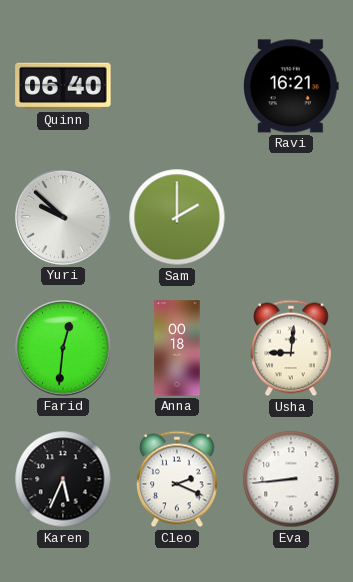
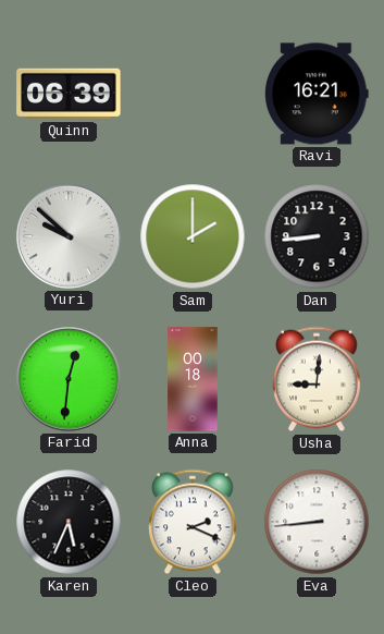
Quinn: 06:40 -> 06:39 (69, 94)
Dan: none -> 8:44 (317, 236)
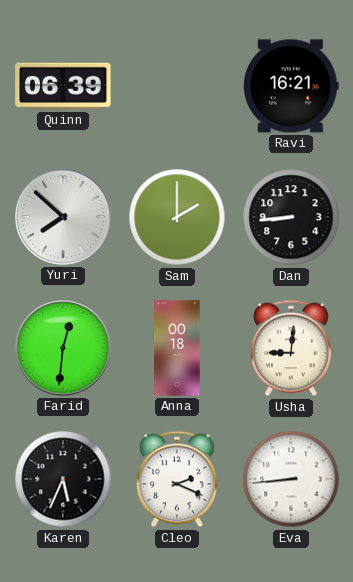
Yuri: 9:52 -> 7:52 (63, 217)
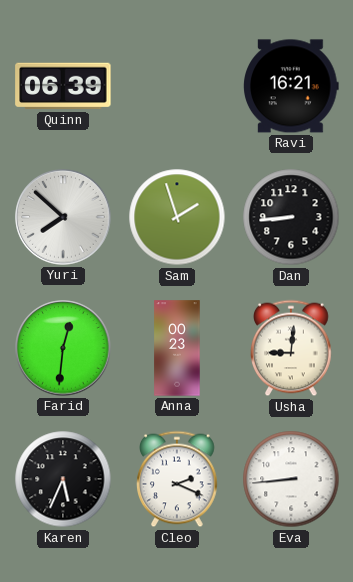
Sam: 2:00 -> 1:57 (177, 217)
Anna: 00:18 -> 00:23 (177, 348)
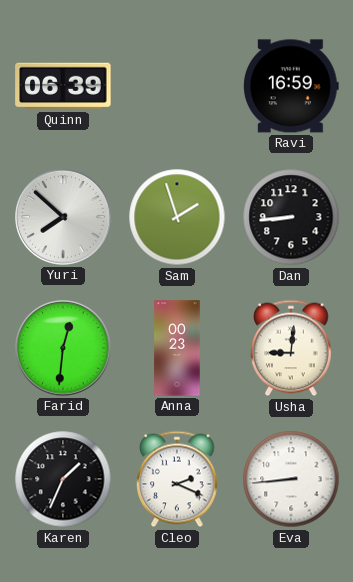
Ravi: 16:21 -> 16:59 (292, 86)
Karen: 5:34 -> 1:34 (63, 479)
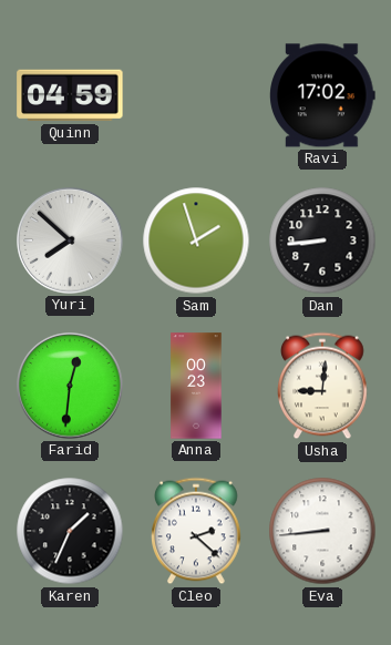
Quinn: 06:39 -> 04:59 (70, 95)
Ravi: 16:59 -> 17:02 (323, 95)
Cleo: 2:19 -> 2:22 (197, 531)
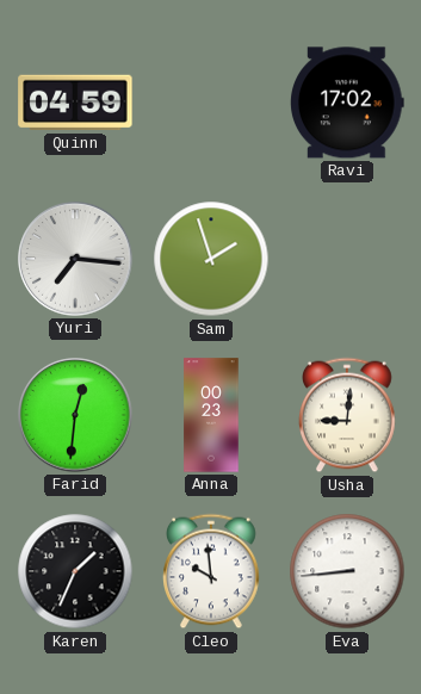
Yuri: 7:52 -> 7:16 (75, 259)
Dan: 8:44 -> none (322, 240)
Cleo: 2:22 -> 9:59 (212, 571)
